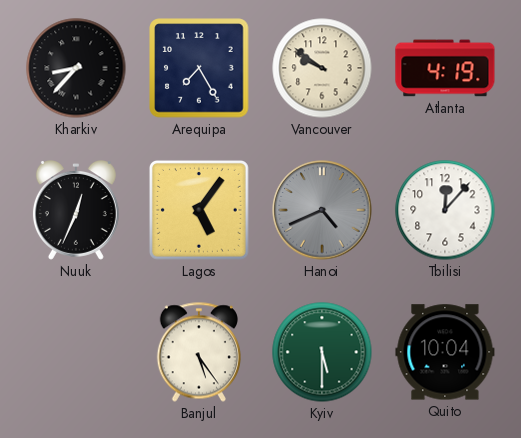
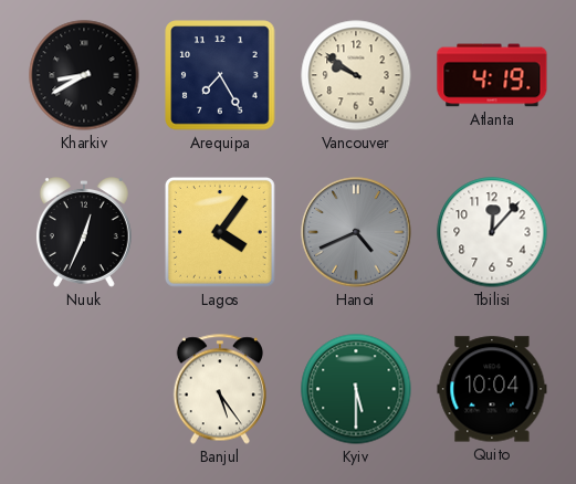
Kharkiv: 8:37 -> 8:40 (84, 75)
Lagos: 5:06 -> 4:06 (220, 232)
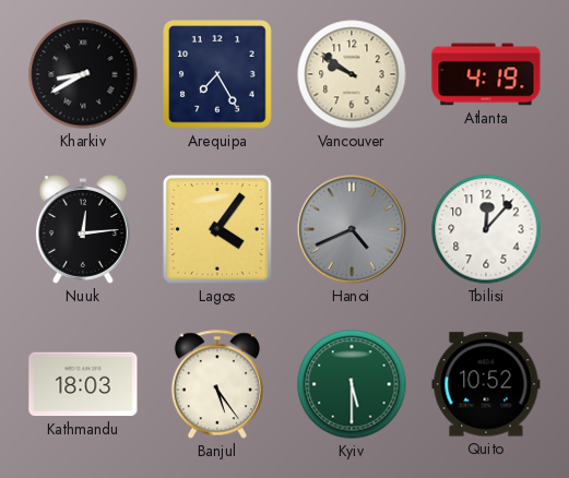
Nuuk: 12:34 -> 12:14 (83, 230)
Kathmandu: none -> 18:03 (83, 384)
Quito: 10:04 -> 10:52 (486, 384)
